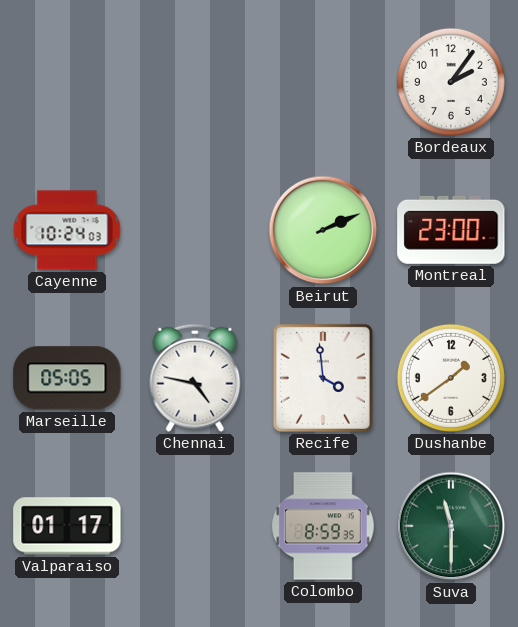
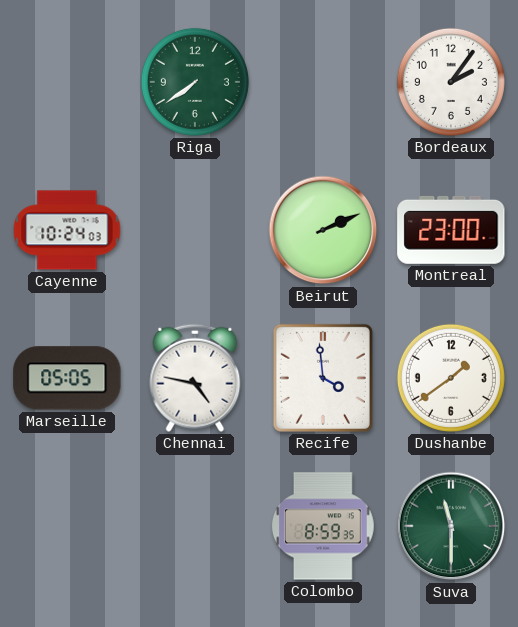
Riga: none -> 7:39 (195, 82)
Valparaiso: 01:17 -> none (67, 526)
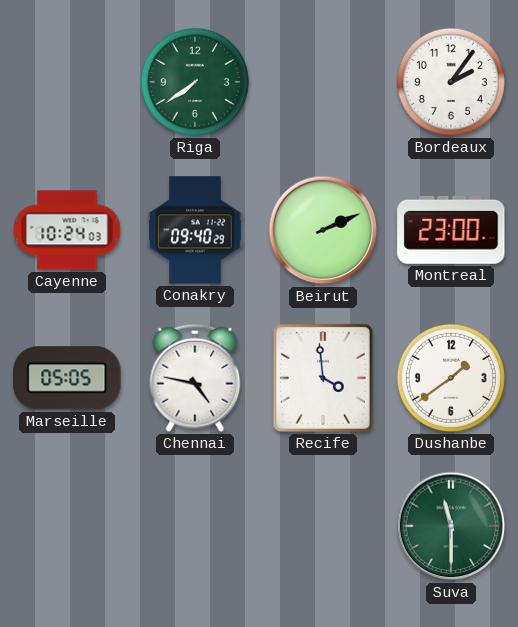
Conakry: none -> 09:40 (195, 230)
Colombo: 8:59 -> none (323, 526)
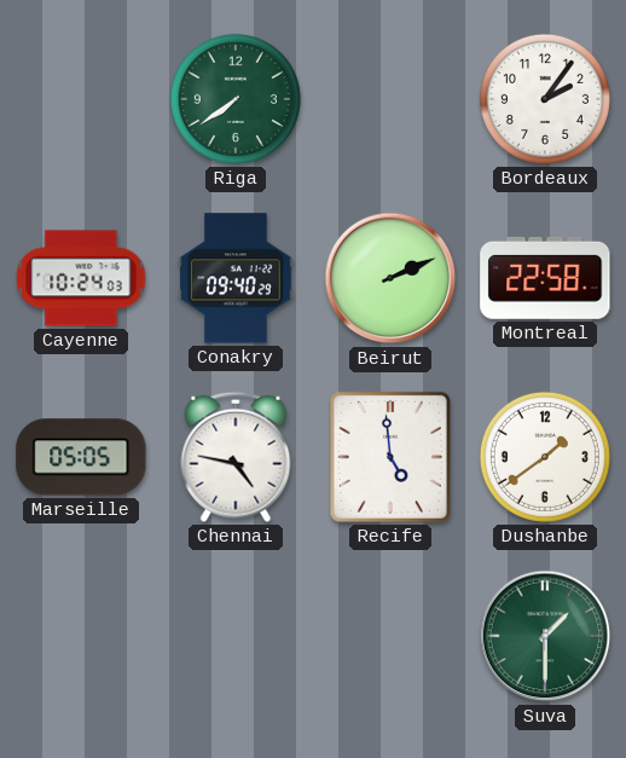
Montreal: 23:00 -> 22:58 (545, 278)
Recife: 3:59 -> 4:59 (390, 457)
Suva: 11:30 -> 1:30 (545, 636)
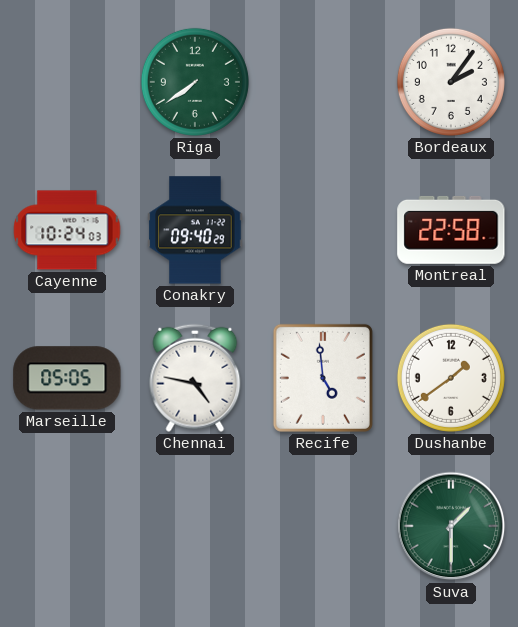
Beirut: 2:11 -> none (390, 278)
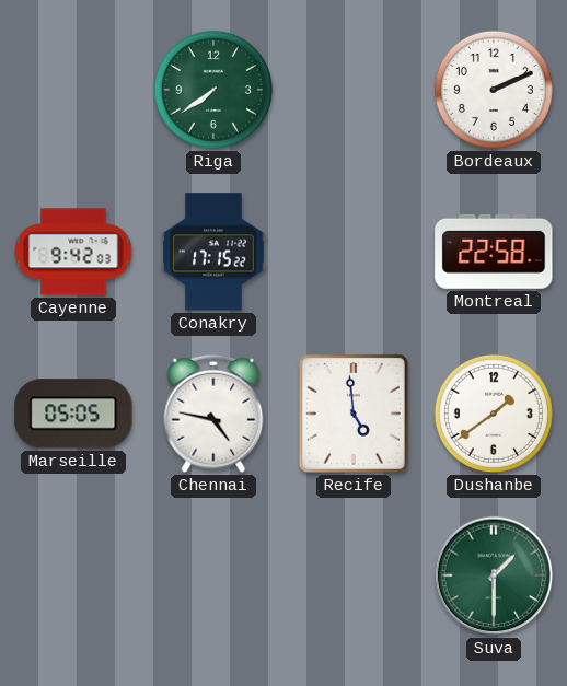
Bordeaux: 2:06 -> 2:11 (494, 90)
Cayenne: 10:24 -> 9:42 (73, 252)
Conakry: 09:40 -> 17:15 (213, 252)
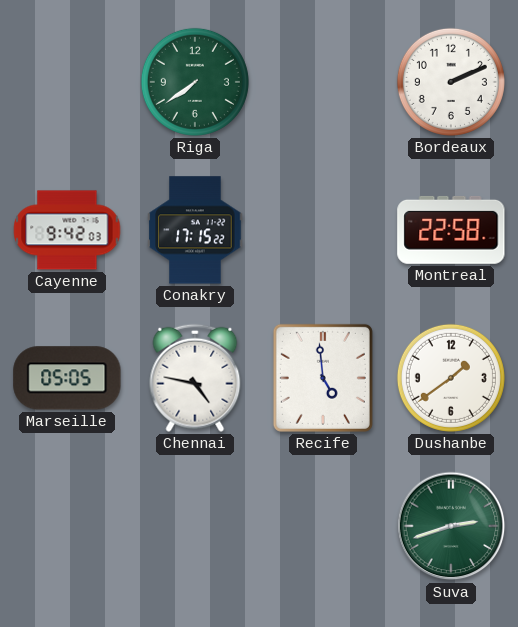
Suva: 1:30 -> 2:42 (451, 526)
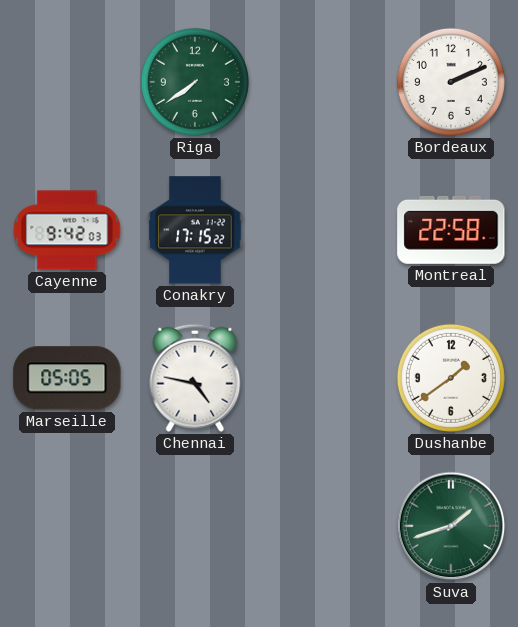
Recife: 4:59 -> none (323, 378)
Suva: 2:42 -> 1:42 (451, 526)
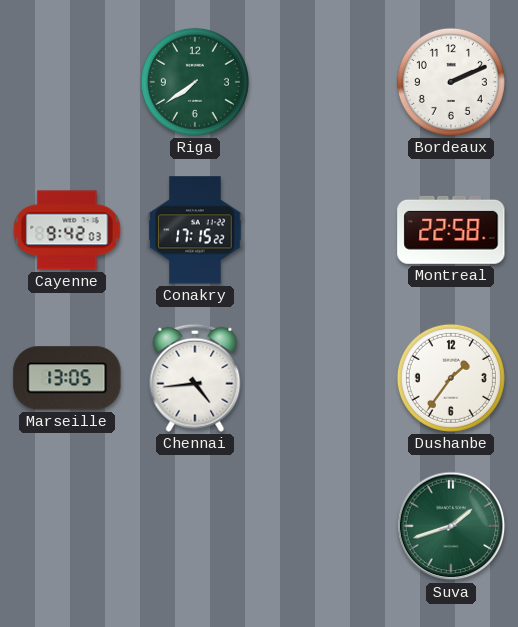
Marseille: 05:05 -> 13:05 (67, 378)
Chennai: 4:47 -> 4:44 (195, 378)
Dushanbe: 1:39 -> 1:36 (451, 378)
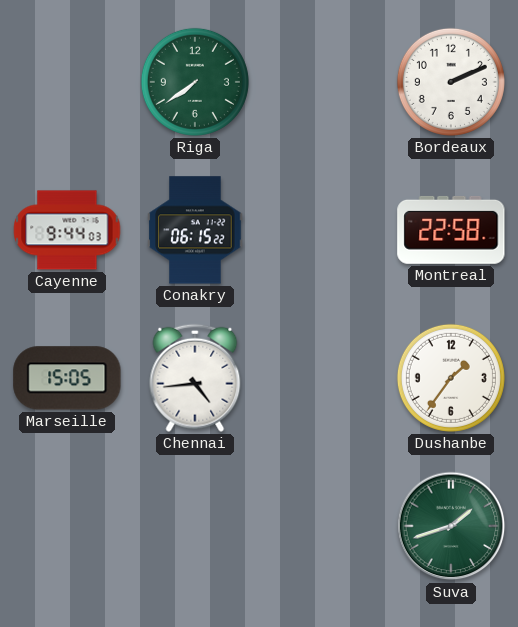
Cayenne: 9:42 -> 9:44 (67, 230)
Conakry: 17:15 -> 06:15 (195, 230)
Marseille: 13:05 -> 15:05 (67, 378)
